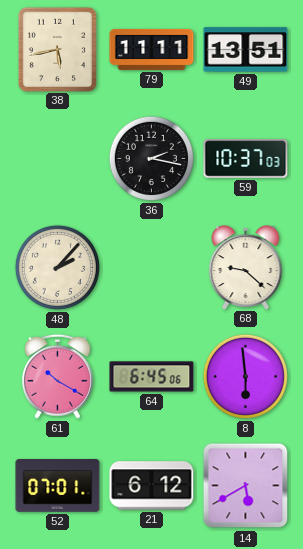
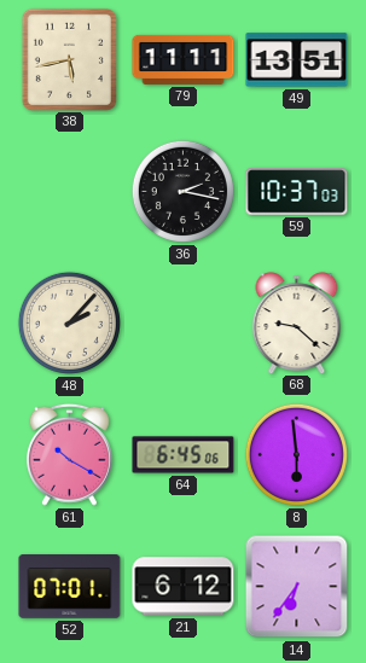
14: 5:40 -> 6:36 (297, 587)
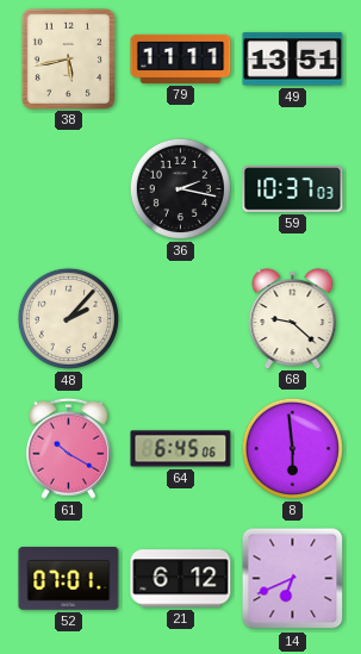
14: 6:36 -> 6:41 (293, 579)
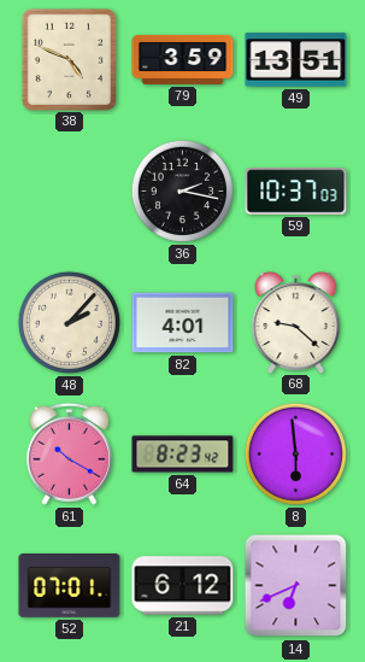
38: 5:43 -> 4:49 (69, 59)
79: 11:11 -> 3:59 (183, 59)
82: none -> 4:01 (183, 323)
64: 6:45 -> 8:23 (183, 455)
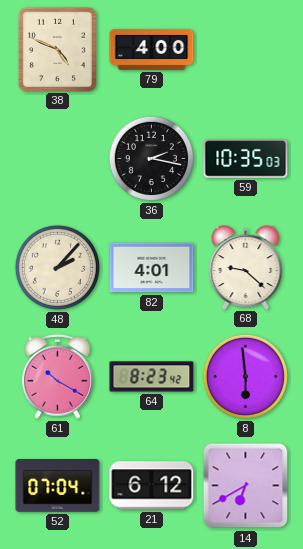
79: 3:59 -> 4:00 (152, 49)
49: 13:51 -> none (296, 60)
59: 10:37 -> 10:35 (246, 159)
52: 07:01 -> 07:04 (58, 486)
14: 6:41 -> 6:40 (246, 486)
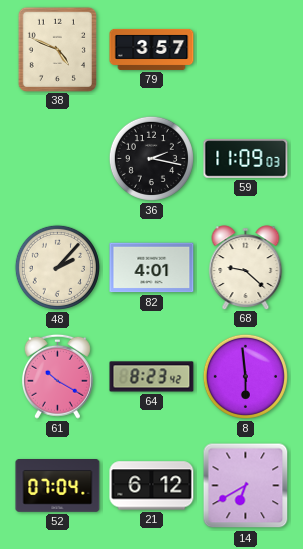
79: 4:00 -> 3:57 (152, 49)
59: 10:35 -> 11:09 (246, 159)
